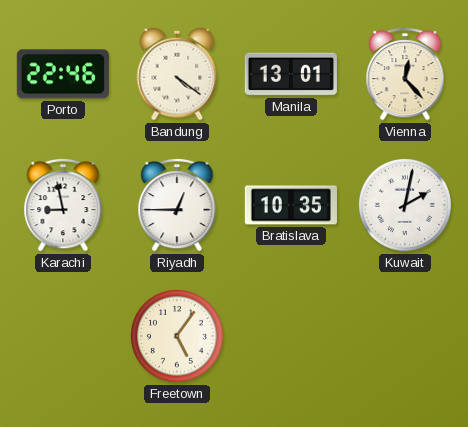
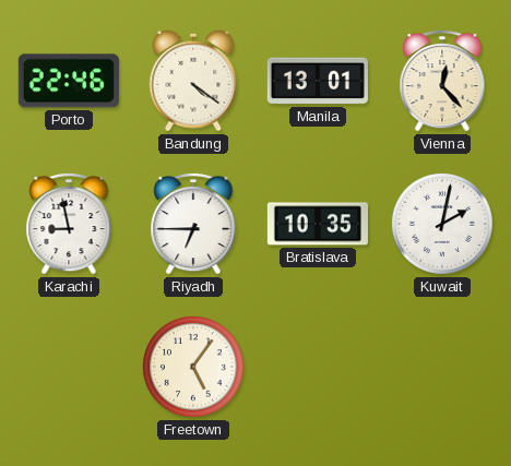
Riyadh: 12:45 -> 6:45 (193, 224)
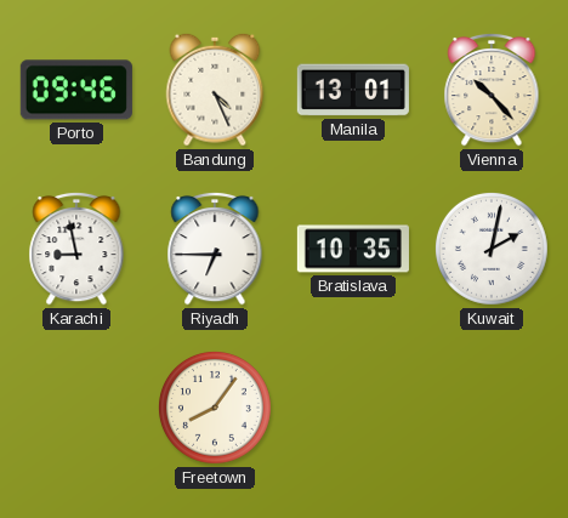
Porto: 22:46 -> 09:46 (76, 90)
Bandung: 4:21 -> 4:26 (215, 90)
Vienna: 12:23 -> 10:23 (492, 90)
Freetown: 5:06 -> 8:06 (215, 408)
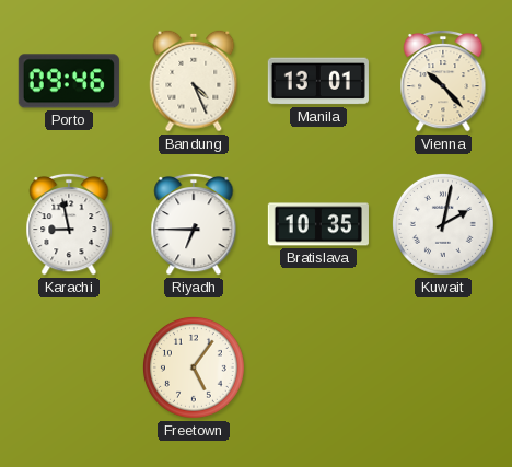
Freetown: 8:06 -> 5:06 (194, 367)
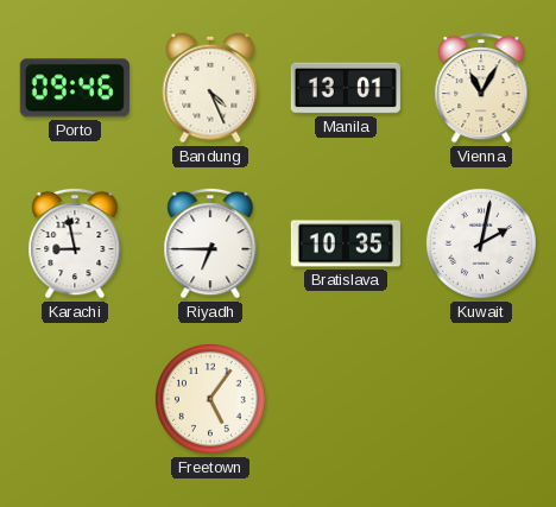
Vienna: 10:23 -> 11:05 (481, 88)
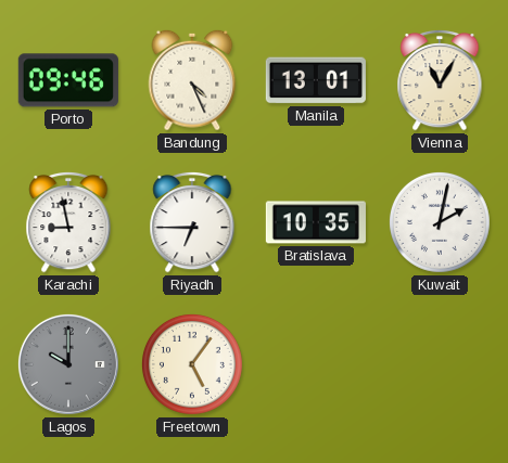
Lagos: none -> 10:00 (68, 364)
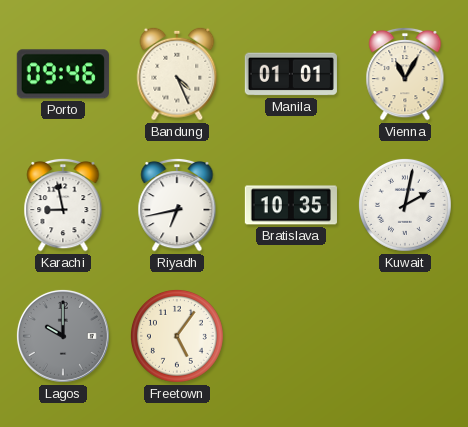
Manila: 13:01 -> 01:01 (291, 74)
Riyadh: 6:45 -> 6:43 (177, 205)
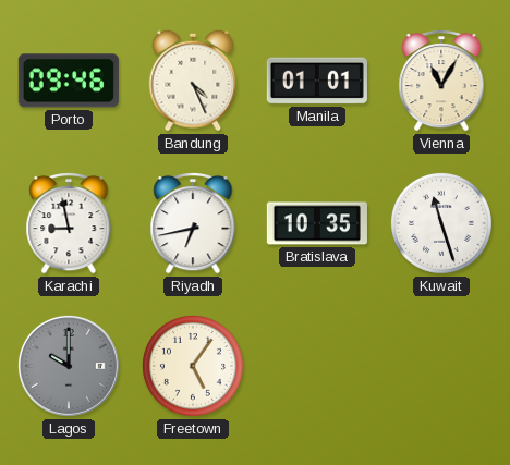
Kuwait: 2:02 -> 11:27 (441, 223)
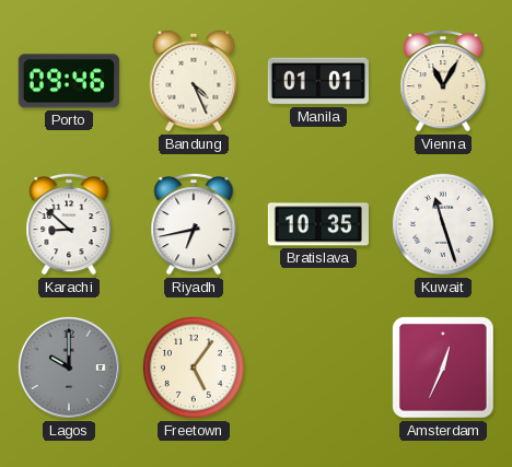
Karachi: 8:58 -> 8:52 (69, 224)
Amsterdam: none -> 12:34 (443, 367)
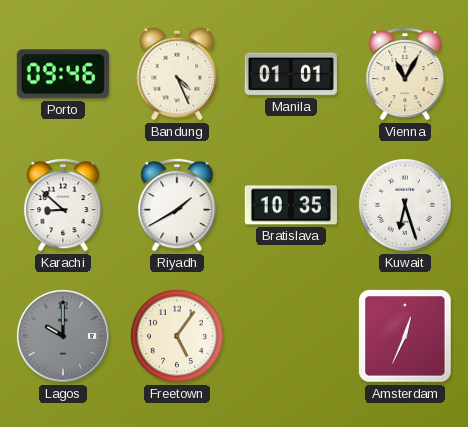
Riyadh: 6:43 -> 1:40 (177, 205)
Kuwait: 11:27 -> 6:27 (405, 205)
